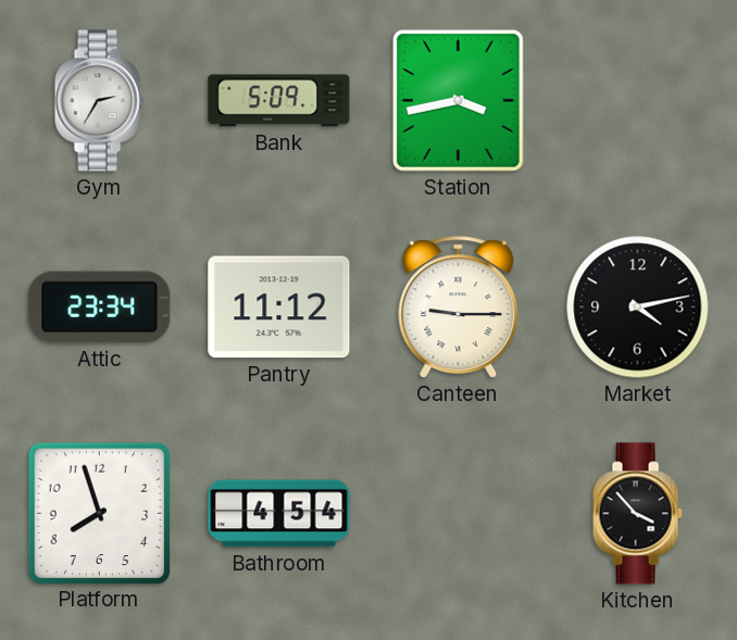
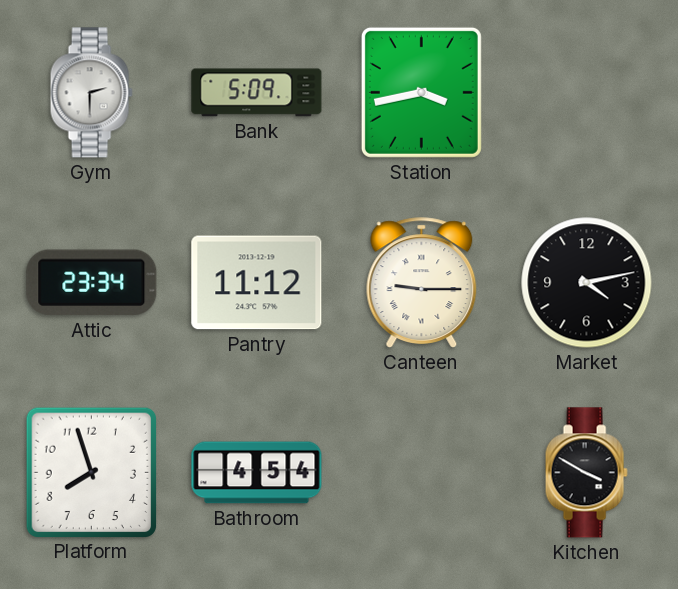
Gym: 2:35 -> 2:30 (91, 93)
Kitchen: 3:53 -> 3:50 (586, 473)
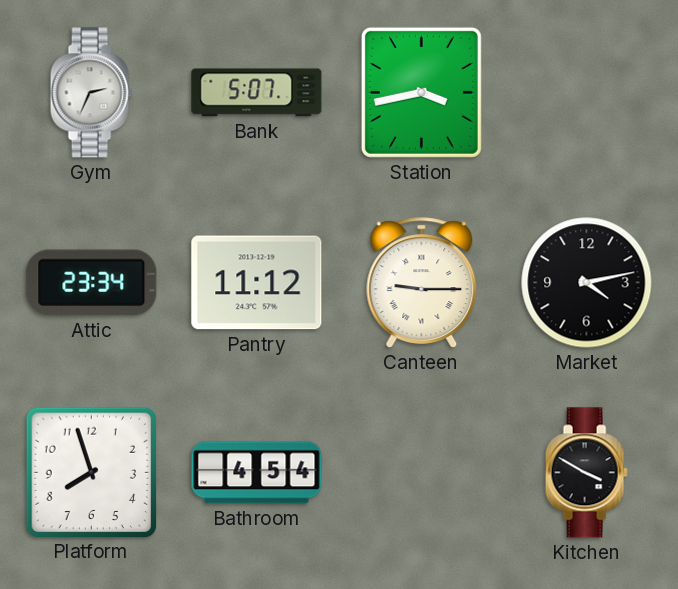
Gym: 2:30 -> 2:34 (91, 93)
Bank: 5:09 -> 5:07 (257, 93)
